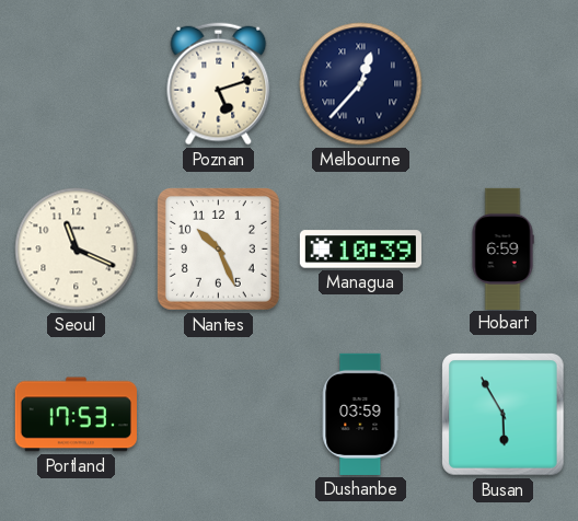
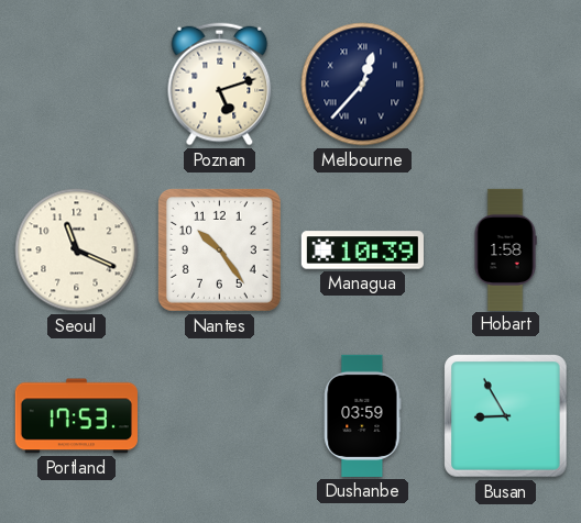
Nantes: 10:26 -> 10:24 (219, 249)
Hobart: 6:59 -> 1:58 (505, 249)
Busan: 5:55 -> 8:55 (506, 416)
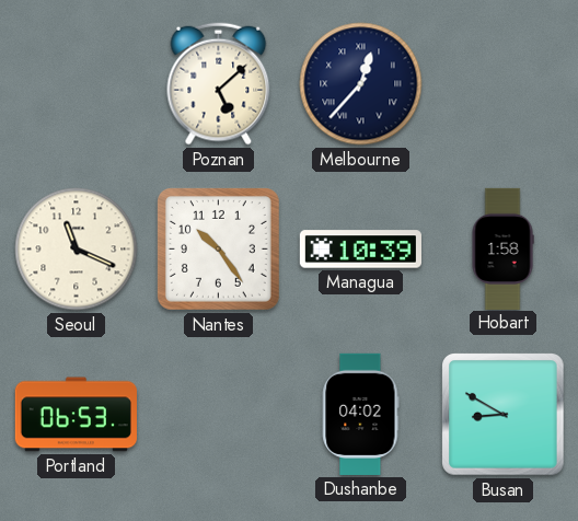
Poznan: 5:12 -> 5:08 (219, 84)
Portland: 17:53 -> 06:53 (76, 415)
Dushanbe: 03:59 -> 04:02 (361, 414)
Busan: 8:55 -> 8:50 (504, 415)
